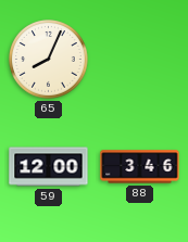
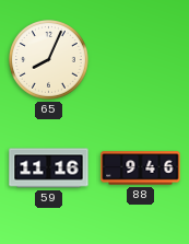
59: 12:00 -> 11:16 (49, 169)
88: 3:46 -> 9:46 (141, 169)
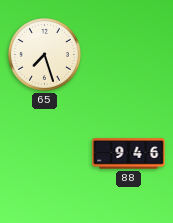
65: 8:04 -> 7:27 (45, 55)
59: 11:16 -> none (49, 169)
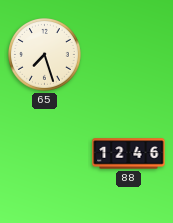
88: 9:46 -> 12:46 (129, 154)
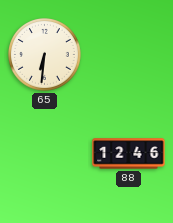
65: 7:27 -> 6:31 (45, 55)
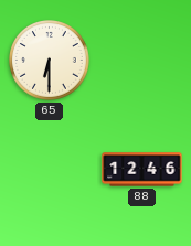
65: 6:31 -> 6:30 (50, 61)
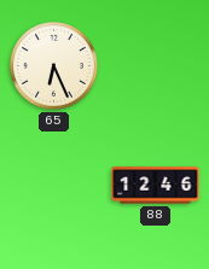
65: 6:30 -> 6:26 (54, 66)
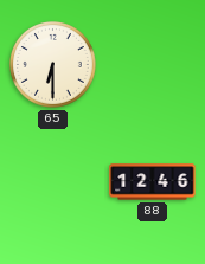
65: 6:26 -> 6:30 (53, 65)
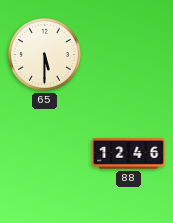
65: 6:30 -> 5:30 (45, 55)
